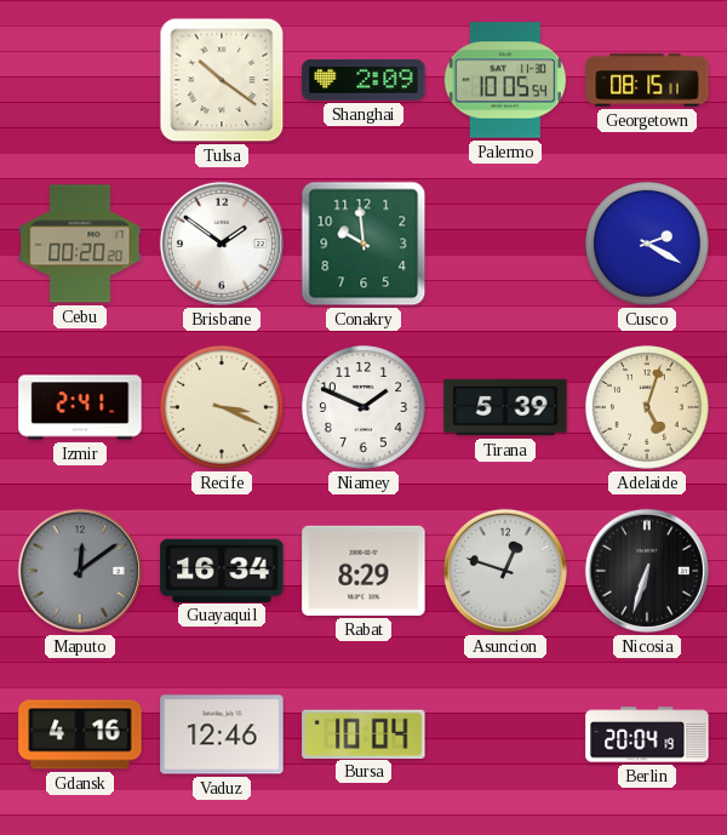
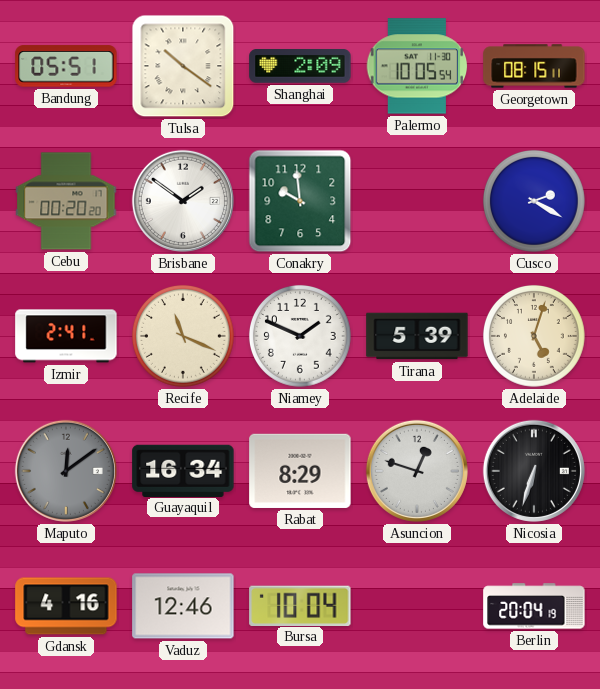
Bandung: none -> 05:51 (66, 66)
Recife: 3:19 -> 11:19 (183, 336)
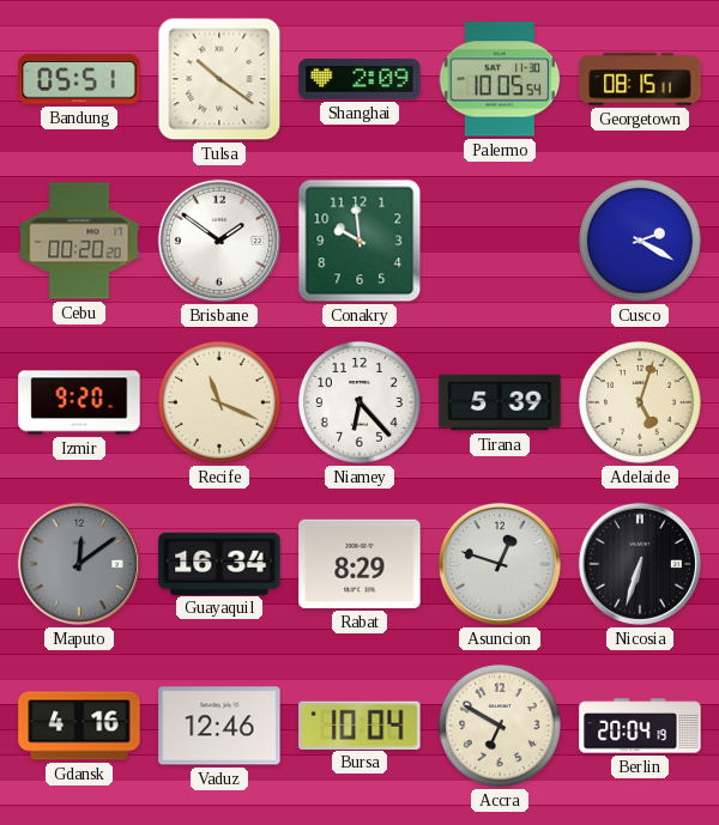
Izmir: 2:41 -> 9:20 (79, 402)
Niamey: 1:49 -> 6:23 (359, 402)
Accra: none -> 6:50 (500, 726)
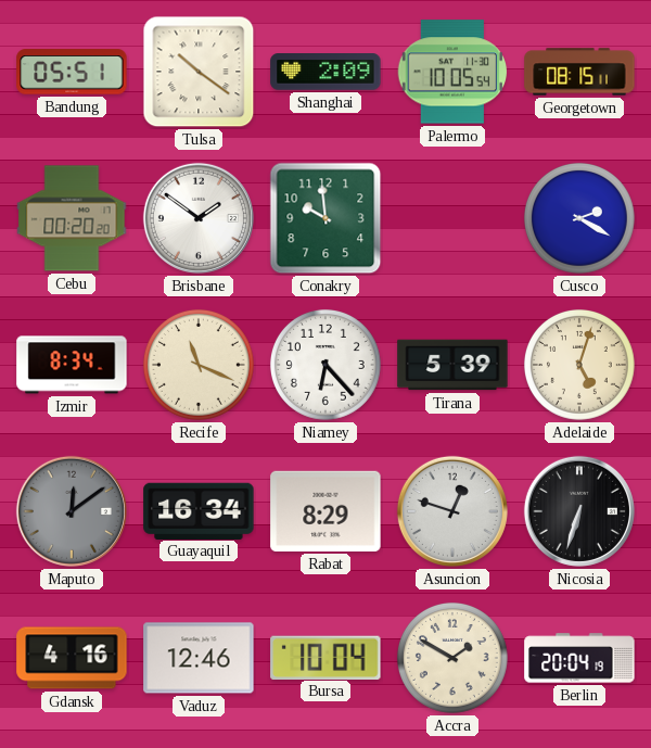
Izmir: 9:20 -> 8:34 (72, 365)
Accra: 6:50 -> 1:50 (452, 658)
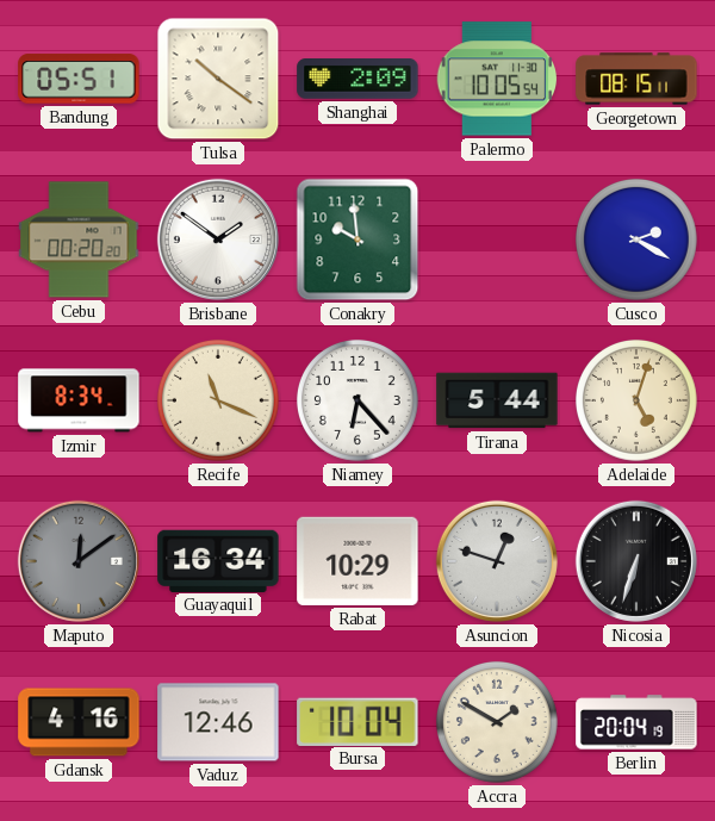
Tirana: 5:39 -> 5:44 (497, 400)
Rabat: 8:29 -> 10:29 (357, 561)
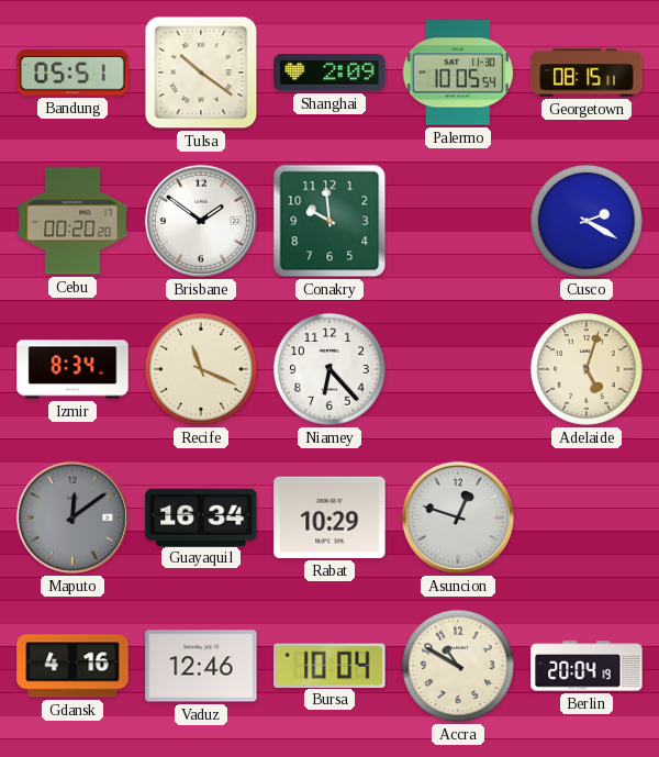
Tirana: 5:44 -> none (497, 400)
Nicosia: 6:33 -> none (636, 561)
Accra: 1:50 -> 10:50 (458, 666)
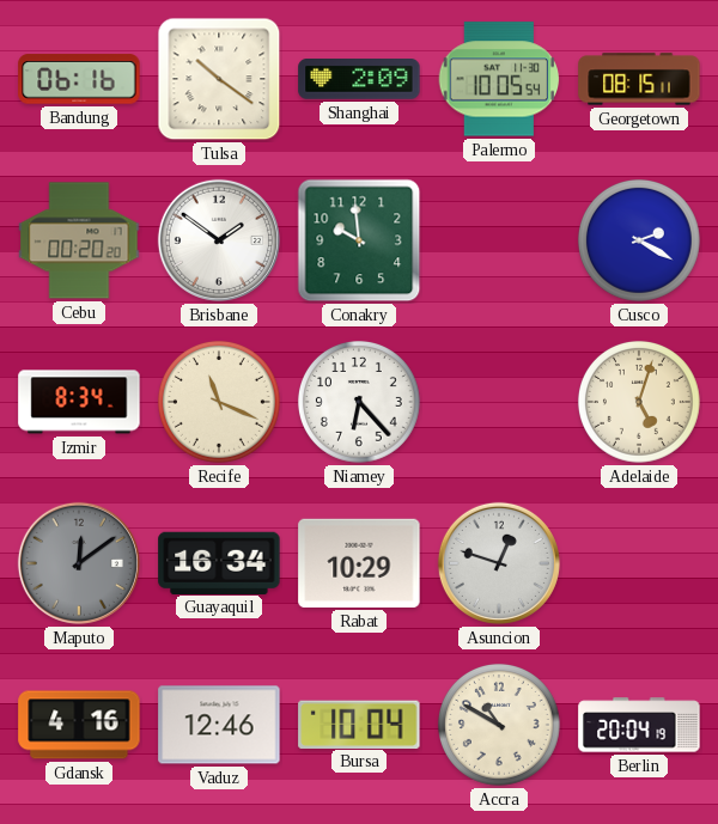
Bandung: 05:51 -> 06:16 (79, 79)
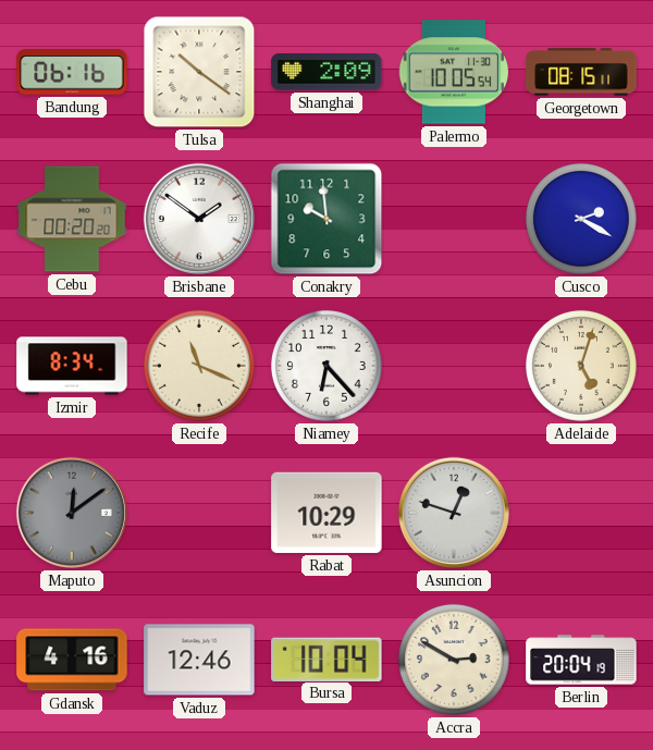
Guayaquil: 16:34 -> none (219, 562)
Accra: 10:50 -> 2:50 (454, 660)
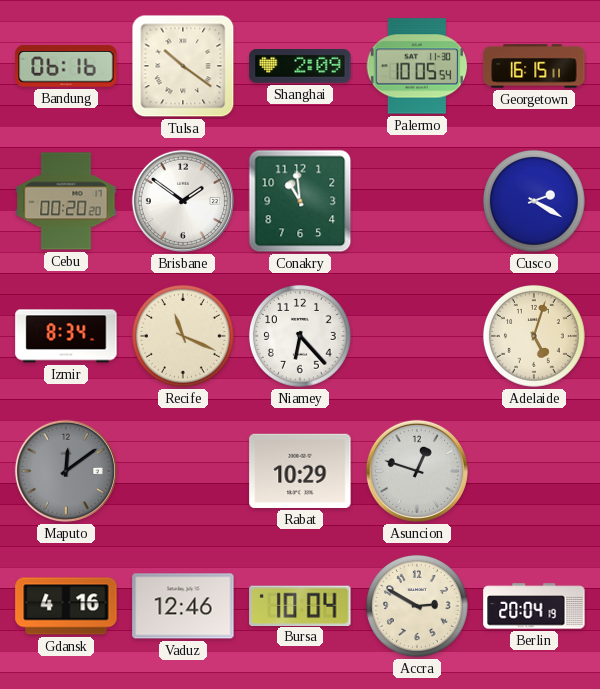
Georgetown: 08:15 -> 16:15 (534, 66)
Conakry: 9:59 -> 10:59 (300, 201)
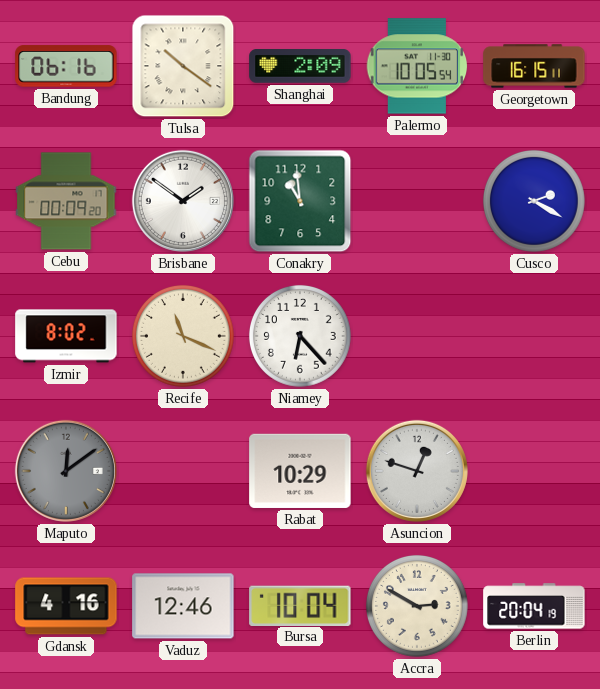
Cebu: 00:20 -> 00:09 (66, 201)
Izmir: 8:34 -> 8:02 (66, 336)
Adelaide: 5:03 -> none (534, 336)
